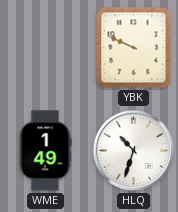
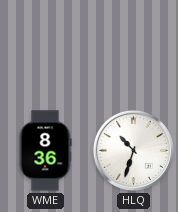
YBK: 9:49 -> none (134, 48)
WME: 1:49 -> 8:36 (45, 151)
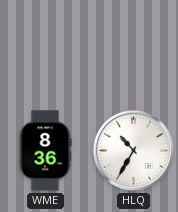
HLQ: 10:33 -> 10:35 (133, 150)
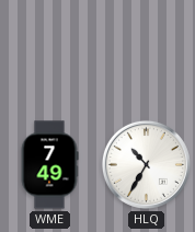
WME: 8:36 -> 7:49 (49, 165)
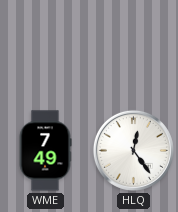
HLQ: 10:35 -> 12:24 (133, 150)
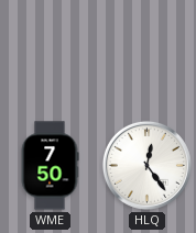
WME: 7:49 -> 7:50 (50, 166)
